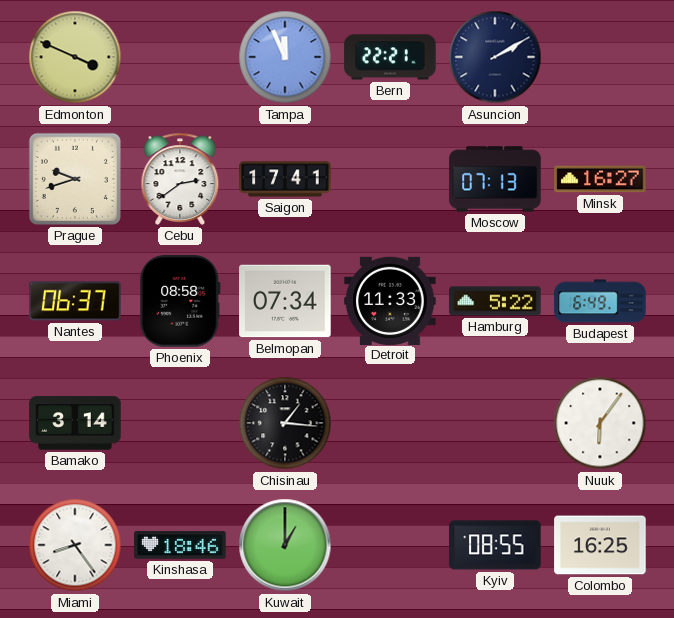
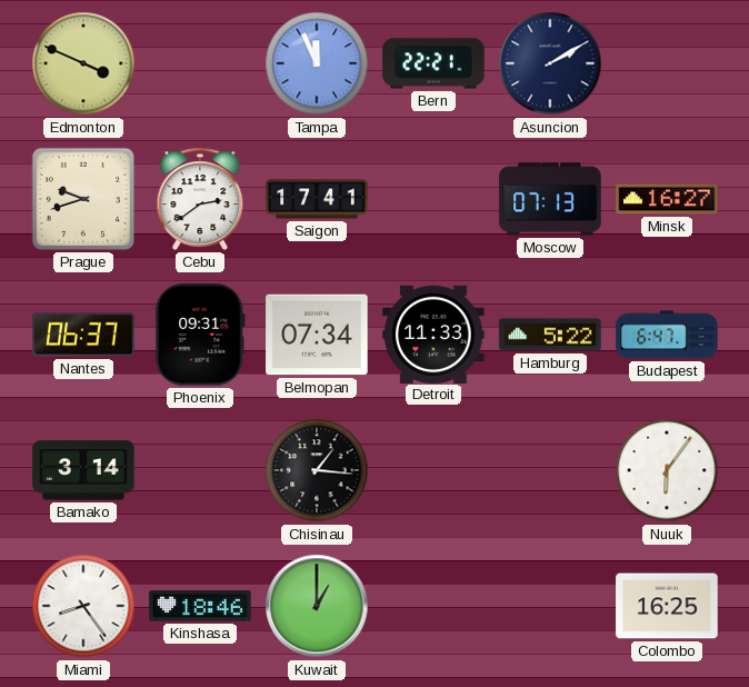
Phoenix: 08:58 -> 09:31 (200, 335)
Budapest: 6:49 -> 6:47 (667, 335)
Kyiv: 08:55 -> none (495, 545)
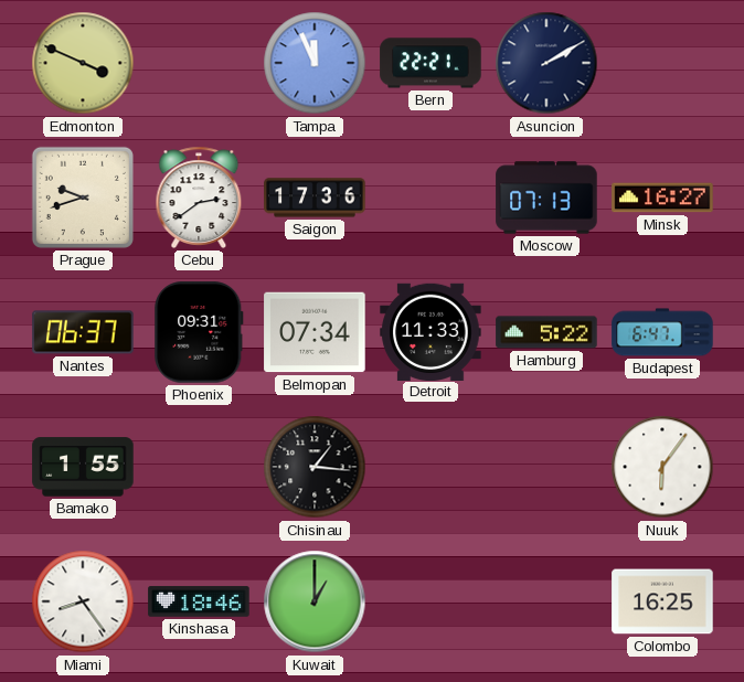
Saigon: 17:41 -> 17:36 (315, 198)
Bamako: 3:14 -> 1:55 (83, 467)
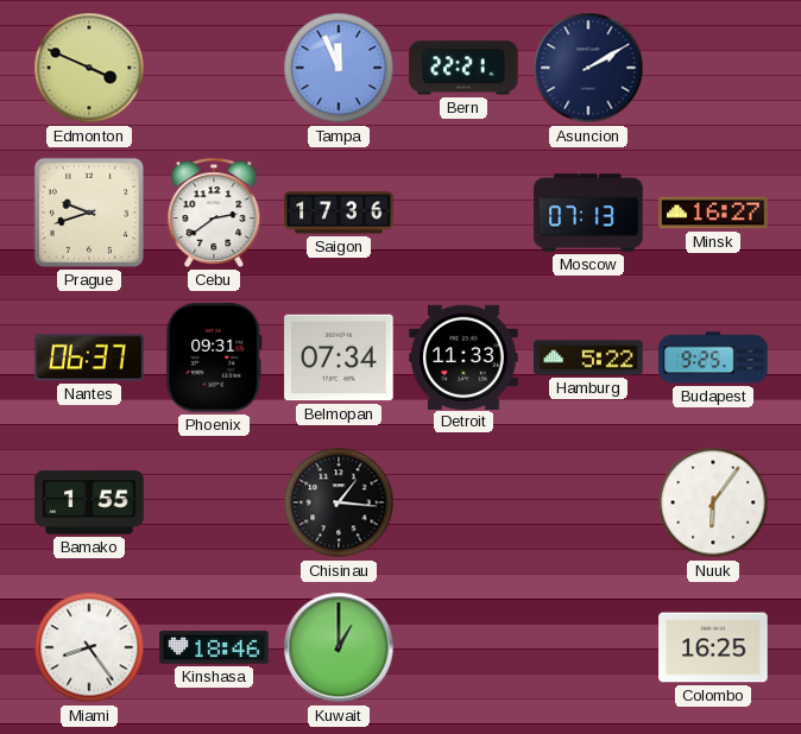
Budapest: 6:47 -> 9:25 (713, 357)
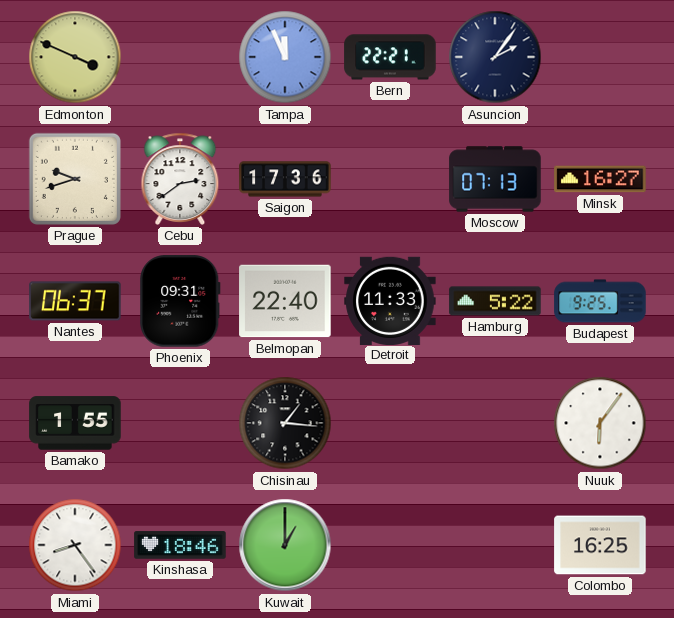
Asuncion: 2:10 -> 2:06 (495, 57)
Belmopan: 07:34 -> 22:40 (285, 301)
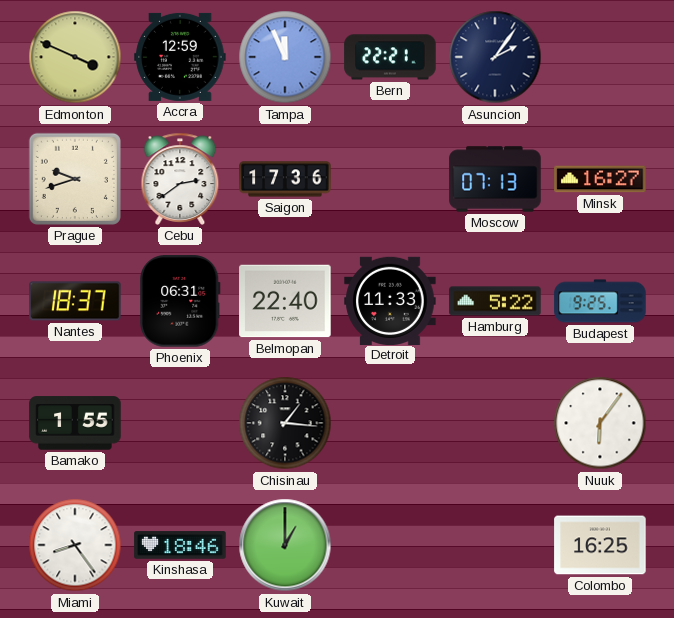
Accra: none -> 12:59 (180, 57)
Nantes: 06:37 -> 18:37 (75, 301)
Phoenix: 09:31 -> 06:31 (180, 301)
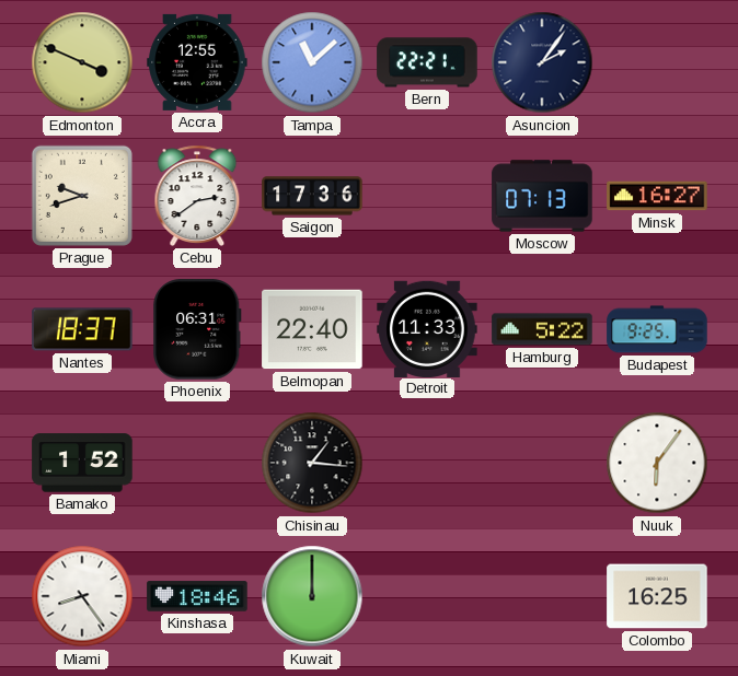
Accra: 12:59 -> 12:55 (197, 62)
Tampa: 11:56 -> 11:08 (312, 62)
Bamako: 1:55 -> 1:52 (82, 463)
Kuwait: 1:00 -> 12:00 (312, 596)
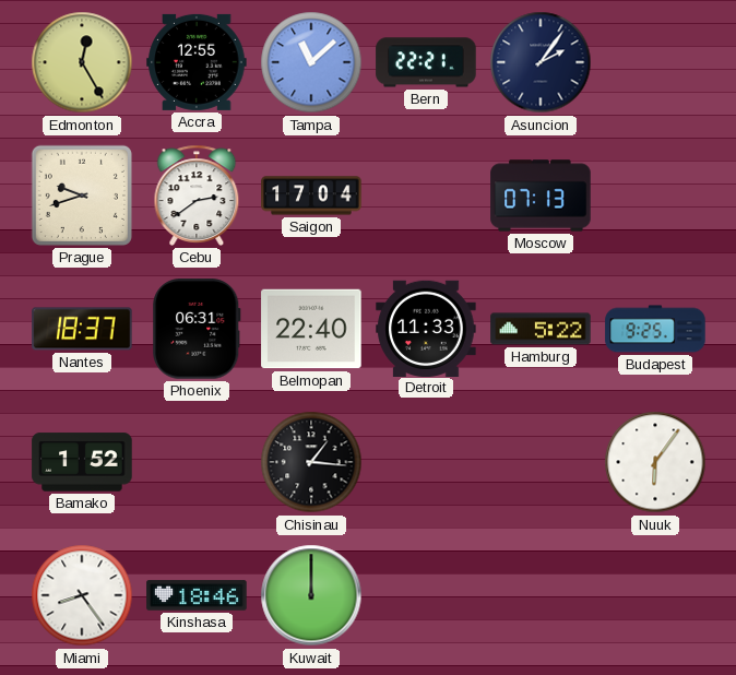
Edmonton: 3:49 -> 12:25 (82, 62)
Saigon: 17:36 -> 17:04 (311, 196)
Minsk: 16:27 -> none (657, 196)
Colombo: 16:25 -> none (657, 596)
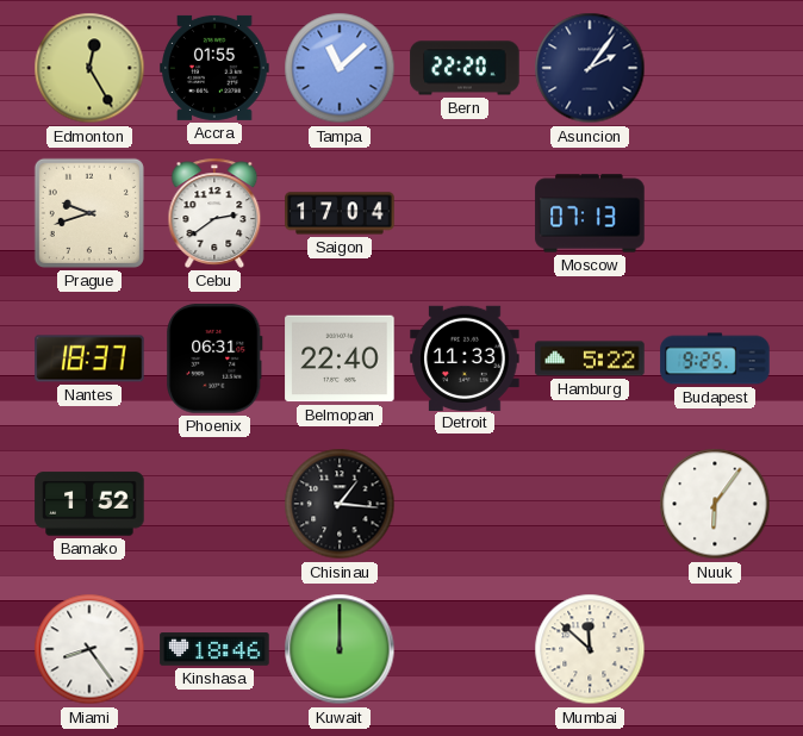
Accra: 12:55 -> 01:55 (214, 68)
Bern: 22:21 -> 22:20 (465, 68)
Mumbai: none -> 11:52 (590, 649)
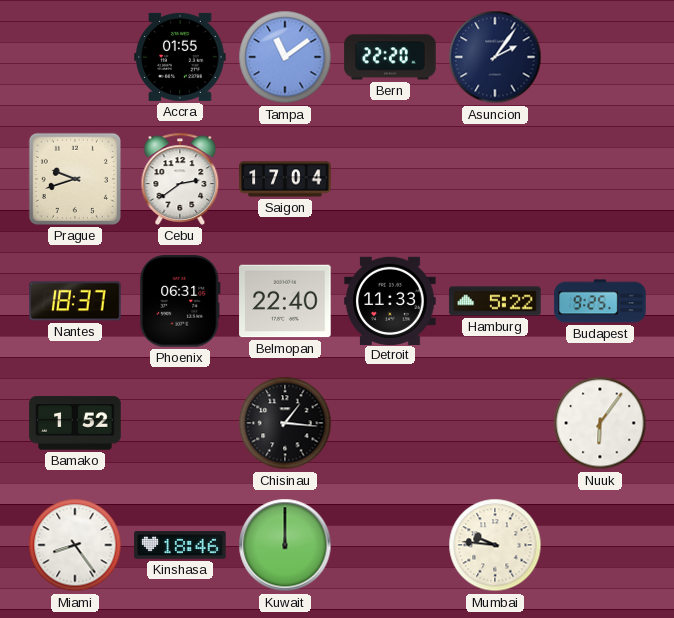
Edmonton: 12:25 -> none (89, 68)
Tampa: 11:08 -> 11:09 (285, 57)
Moscow: 07:13 -> none (590, 213)
Mumbai: 11:52 -> 9:46 (495, 545)
